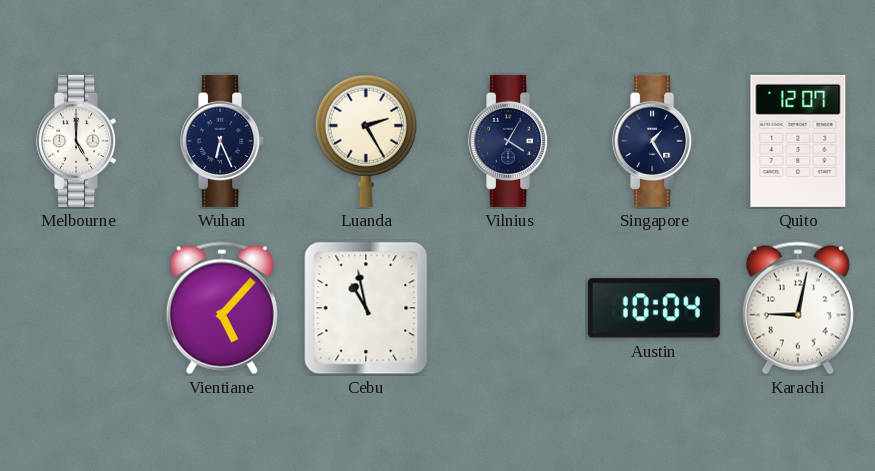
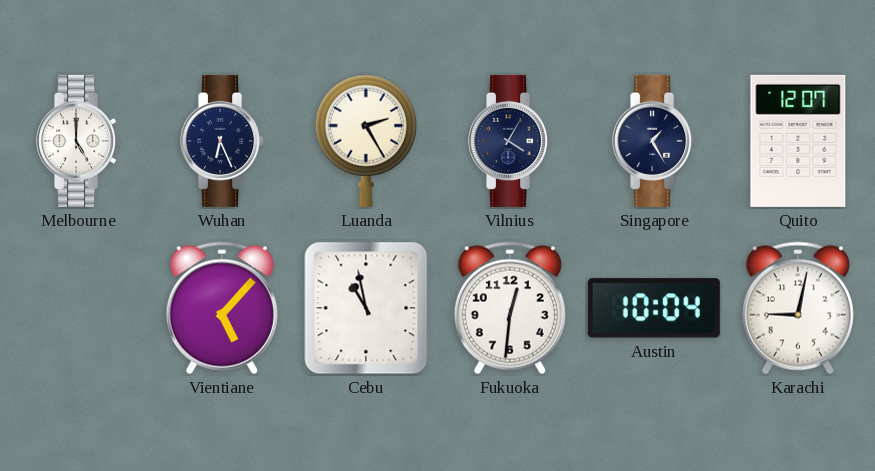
Fukuoka: none -> 12:31 (510, 308)
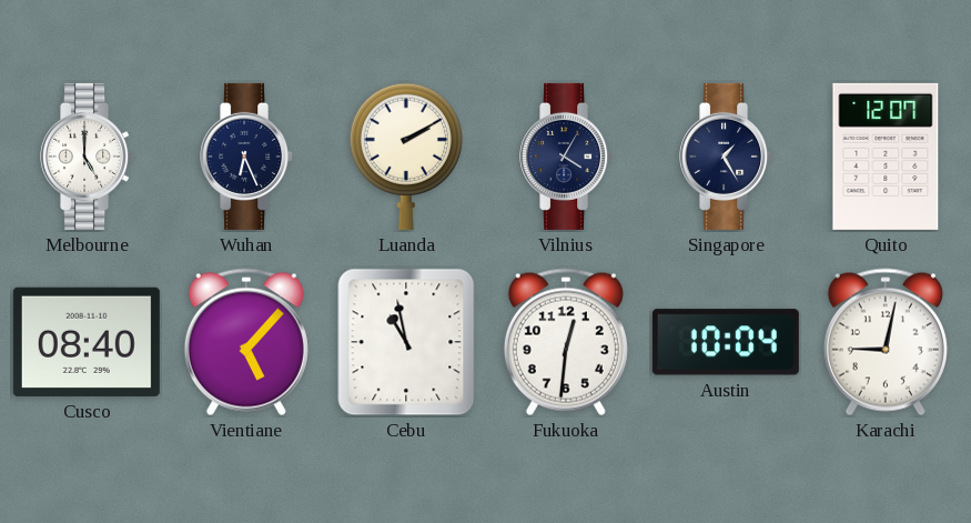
Luanda: 2:25 -> 2:10 (406, 157)
Cusco: none -> 08:40 (87, 342)
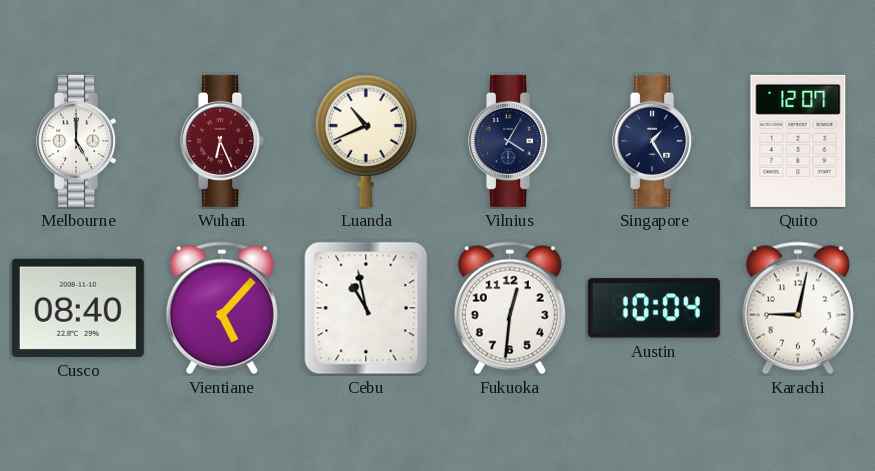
Wuhan dial: navy -> burgundy (223, 141)
Luanda: 2:10 -> 10:41 (366, 141)
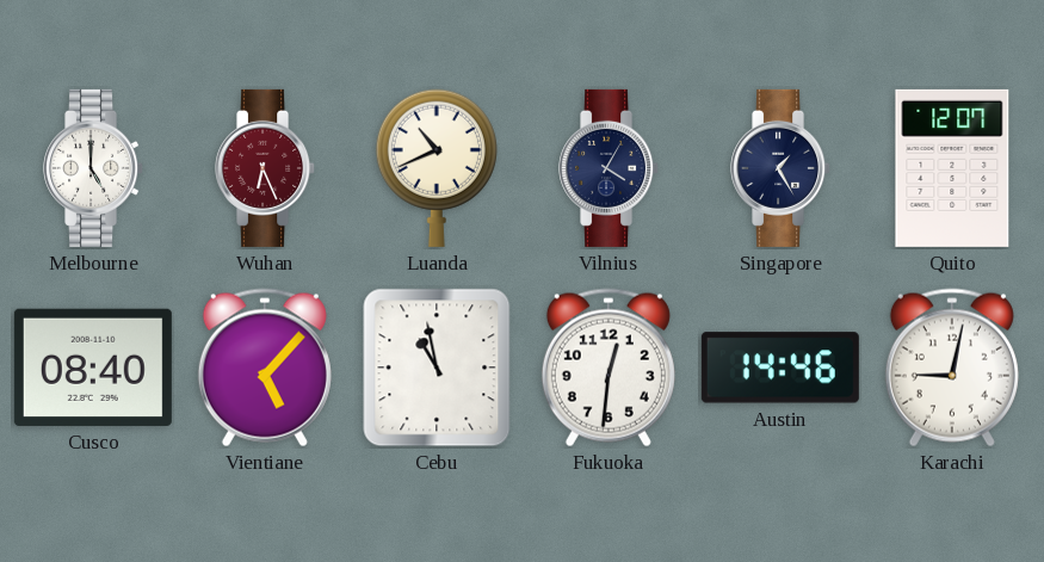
Austin: 10:04 -> 14:46 (780, 368)
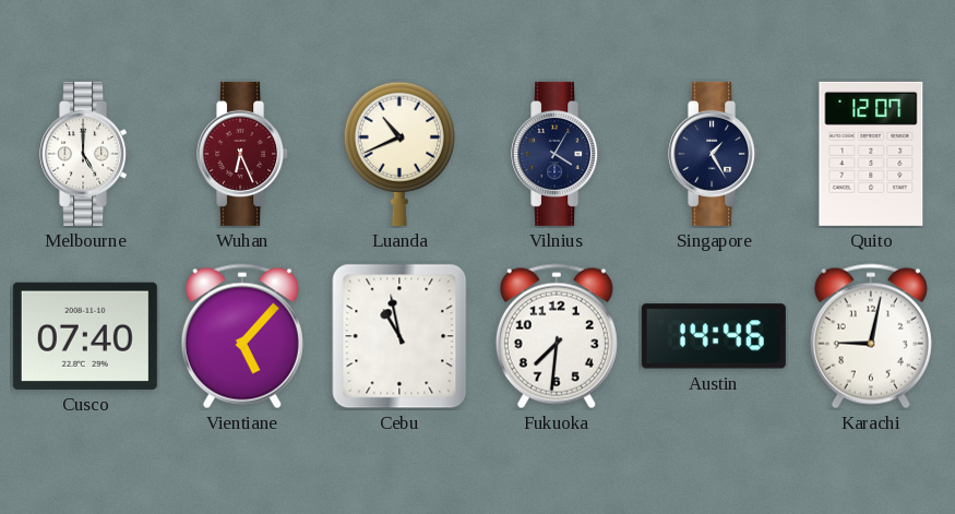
Cusco: 08:40 -> 07:40 (85, 336)
Fukuoka: 12:31 -> 7:31 (557, 336)
